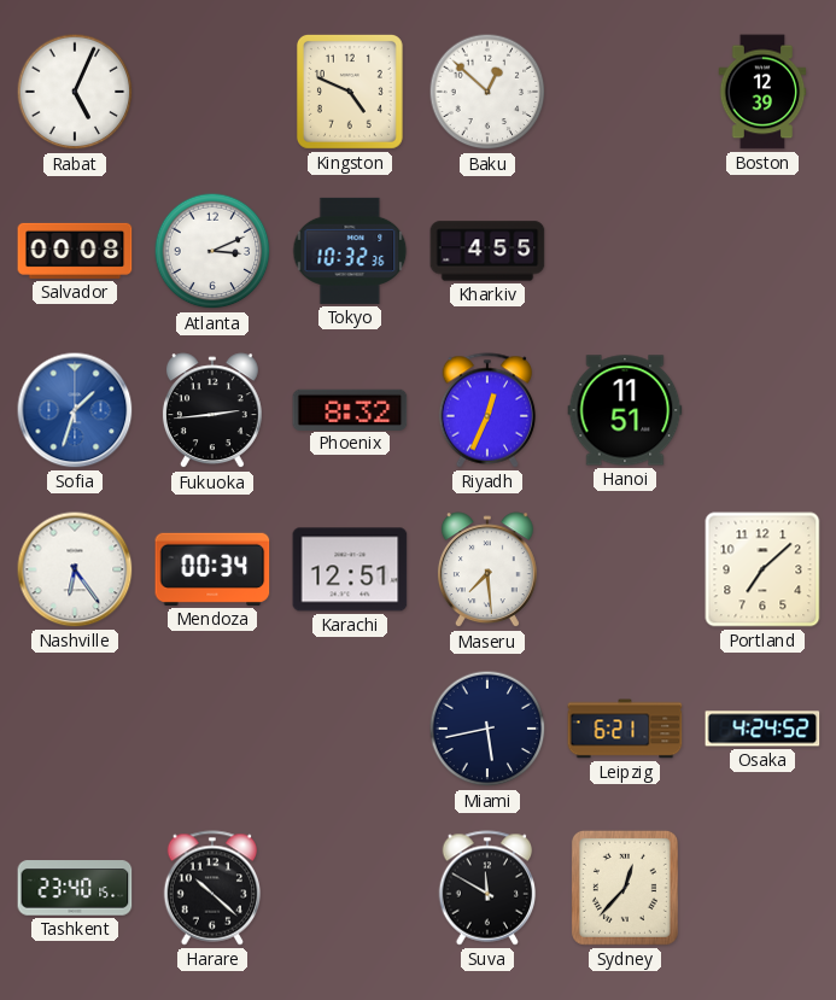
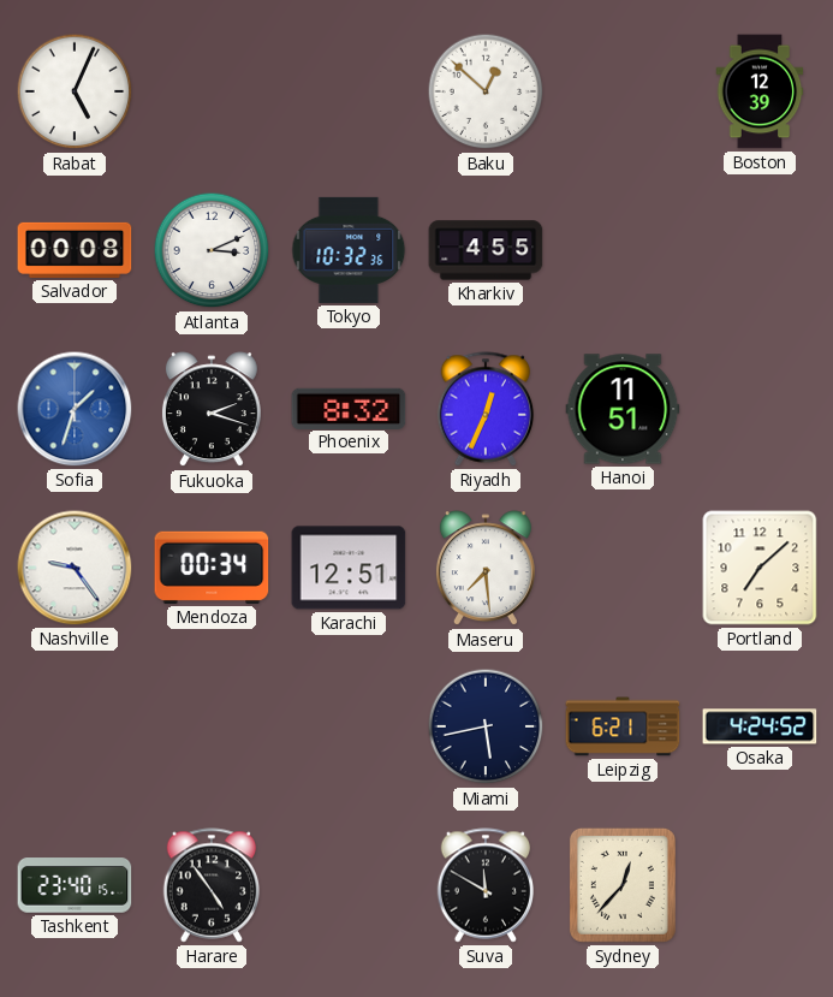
Kingston: 4:49 -> none (350, 92)
Fukuoka: 2:44 -> 2:18 (212, 410)
Nashville: 6:24 -> 9:24 (75, 568)
Harare: 10:22 -> 4:54 (212, 885)
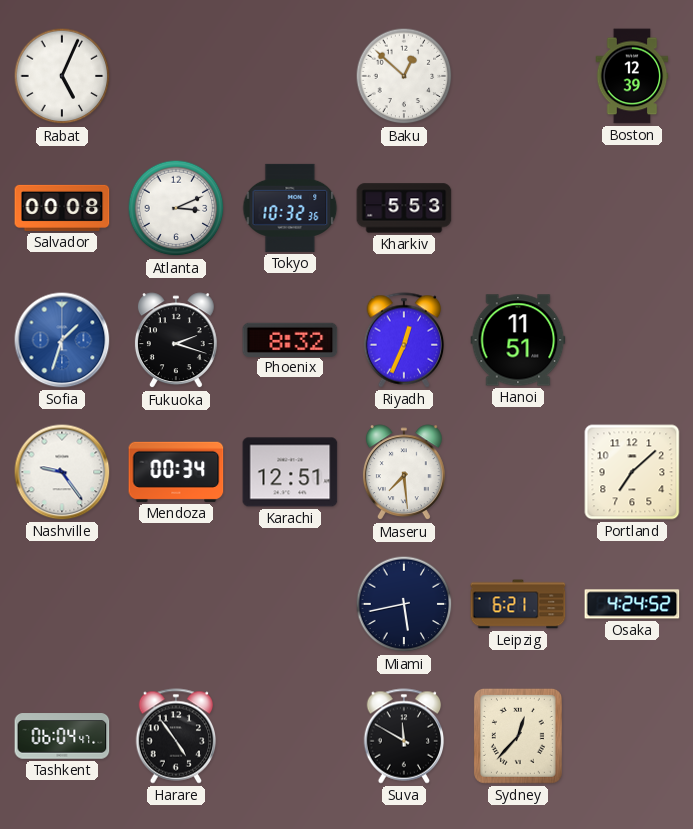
Kharkiv: 4:55 -> 5:53 (404, 208)
Tashkent: 23:40 -> 06:04 (62, 736)
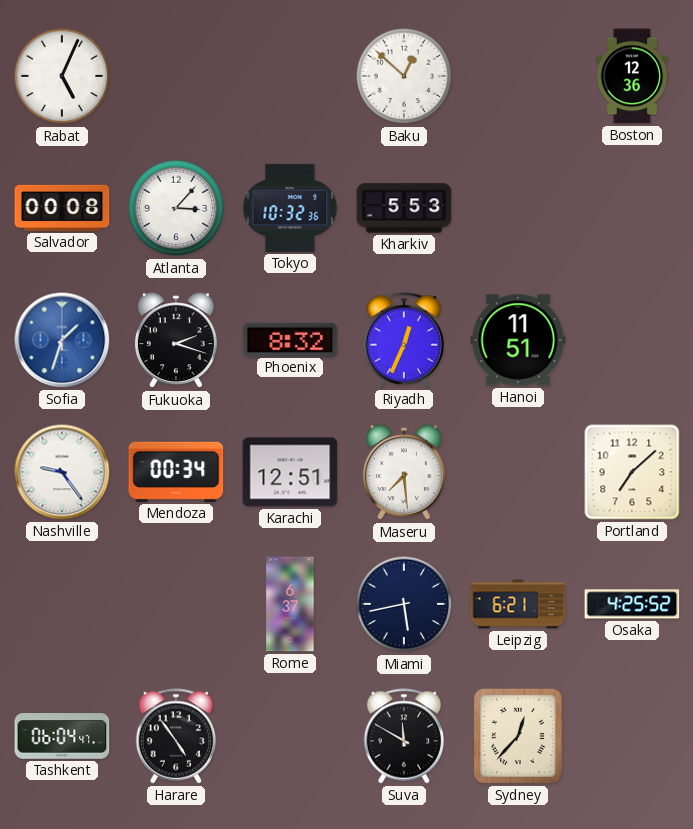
Boston: 12:39 -> 12:36 (632, 76)
Atlanta: 3:11 -> 3:07 (176, 208)
Rome: none -> 6:37 (290, 604)
Osaka: 4:24 -> 4:25 (632, 604)
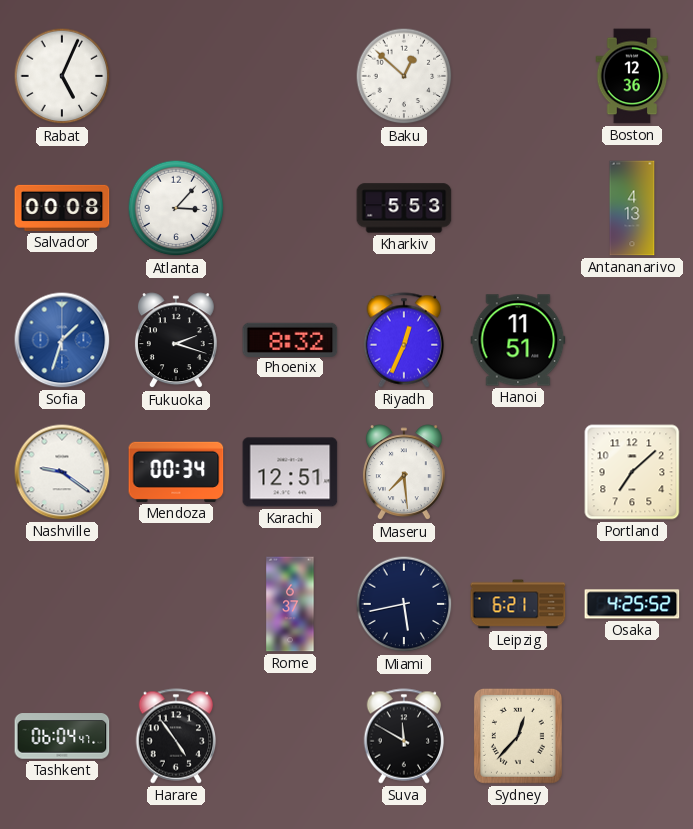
Tokyo: 10:32 -> none (290, 208)
Antananarivo: none -> 4:13 (632, 208)
Nashville: 9:24 -> 9:21 (62, 472)
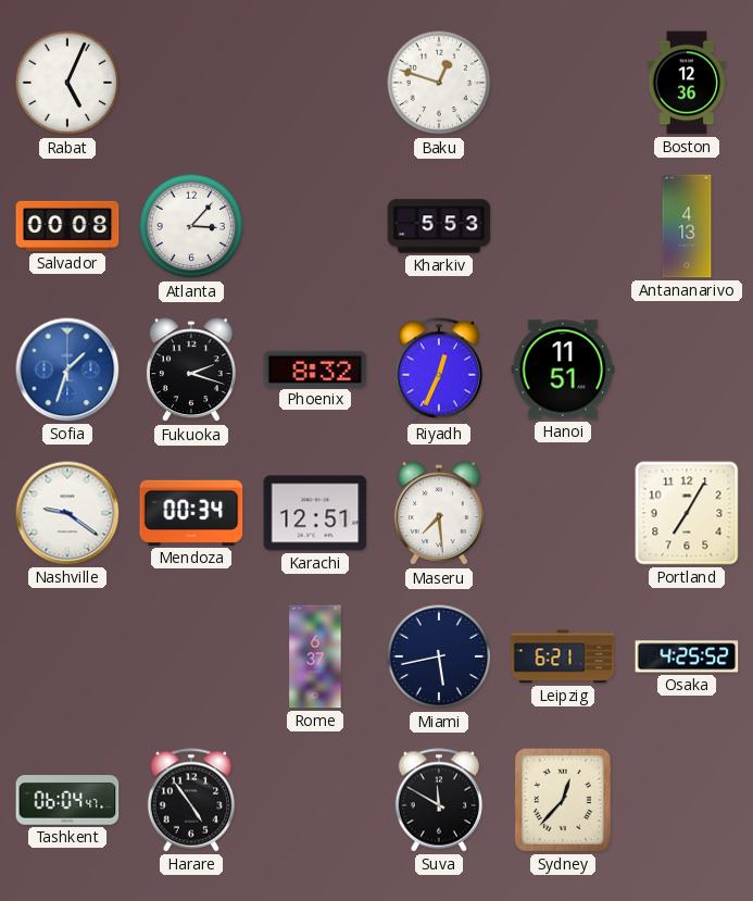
Baku: 12:52 -> 12:48 (439, 83)
Portland: 7:08 -> 7:05 (687, 513)
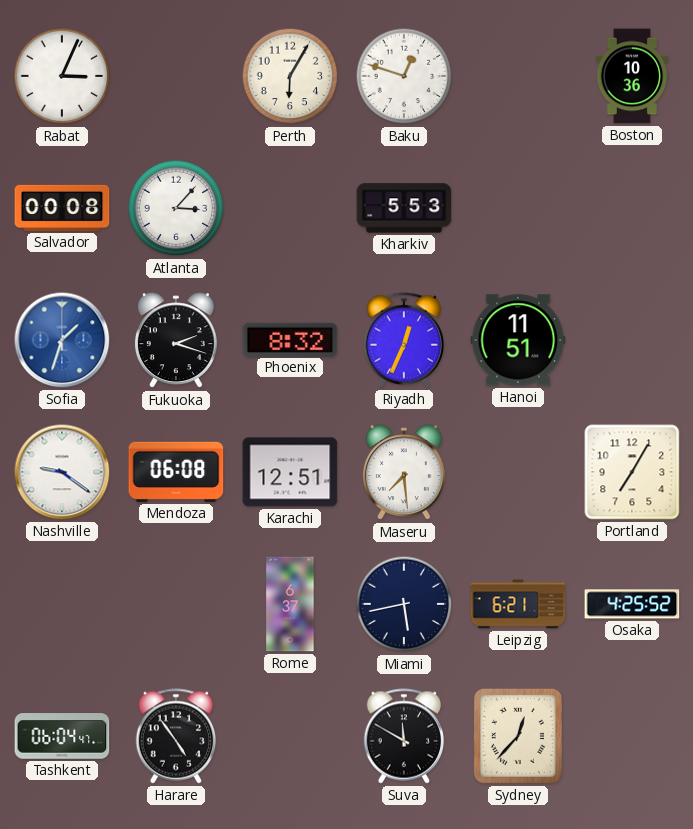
Rabat: 5:04 -> 3:04 (62, 76)
Perth: none -> 6:05 (290, 76)
Boston: 12:36 -> 10:36 (632, 76)
Antananarivo: 4:13 -> none (687, 226)
Mendoza: 00:34 -> 06:08 (176, 472)
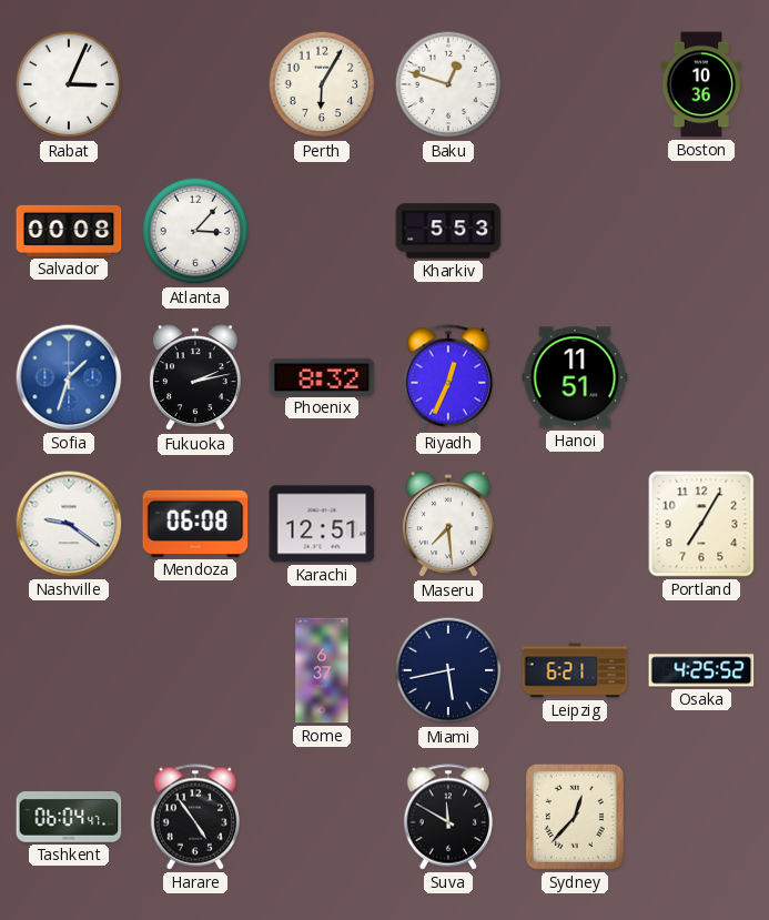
Fukuoka: 2:18 -> 2:13 (195, 378)
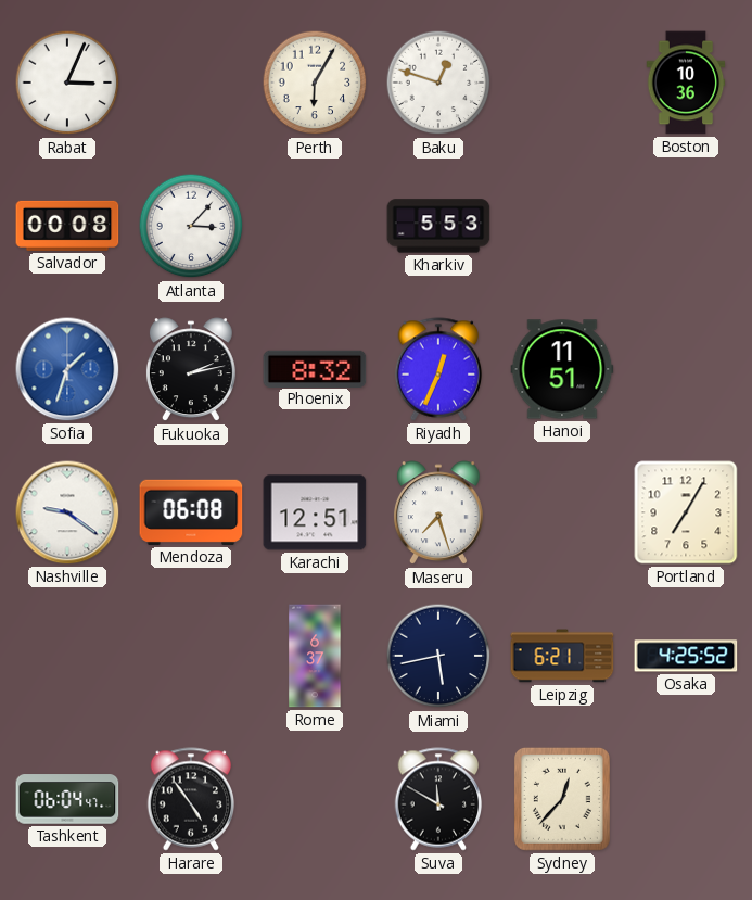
Maseru: 7:29 -> 7:27 (438, 514)
